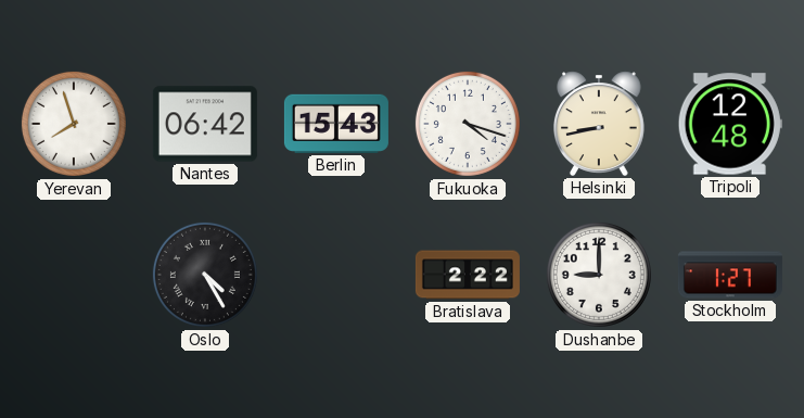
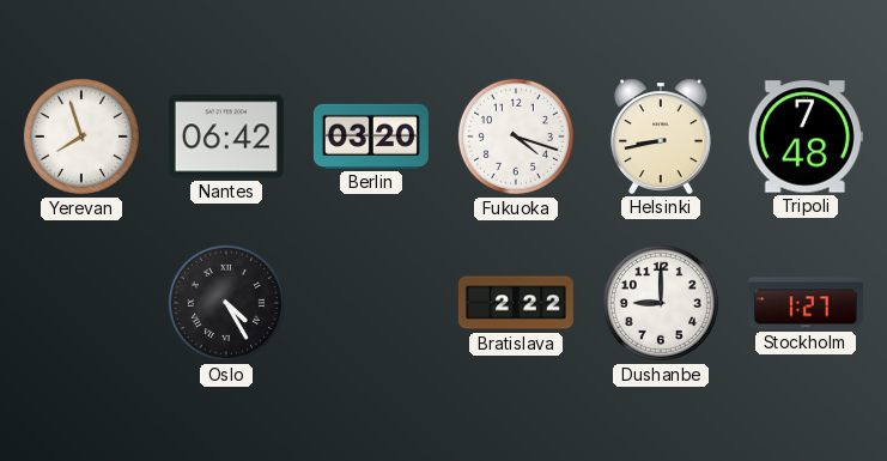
Berlin: 15:43 -> 03:20 (371, 137)
Tripoli: 12:48 -> 7:48 (806, 137)
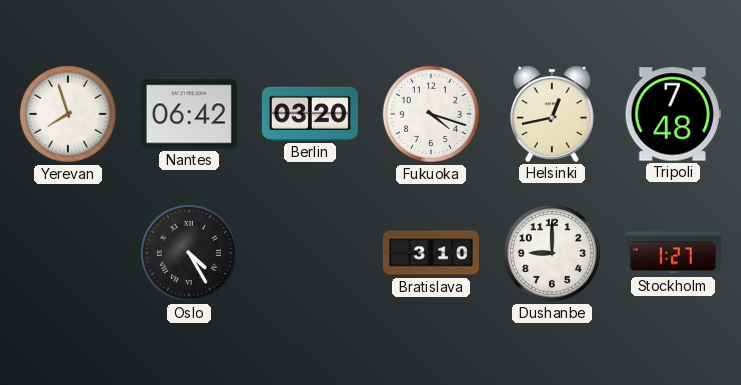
Helsinki: 8:43 -> 12:43 (552, 114)
Bratislava: 2:22 -> 3:10 (431, 253)
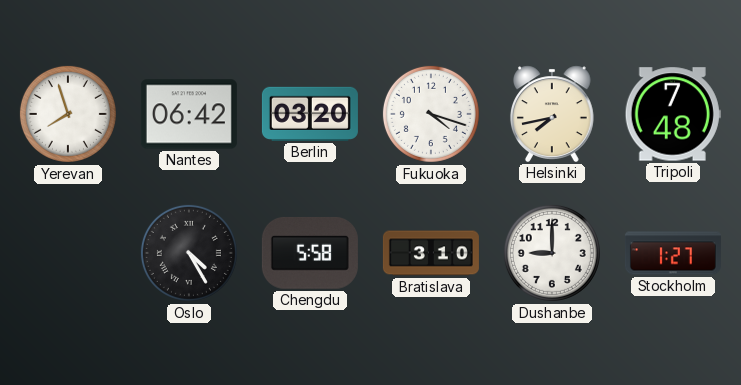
Helsinki: 12:43 -> 7:43 (552, 114)
Chengdu: none -> 5:58 (310, 253)
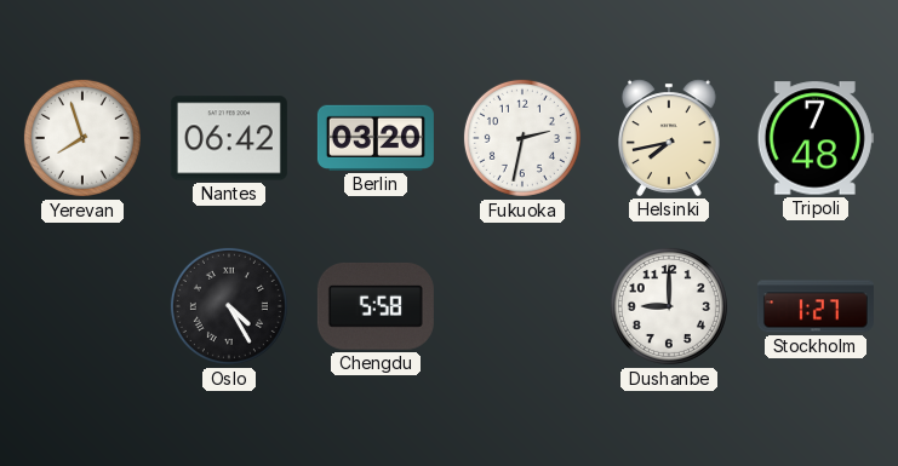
Fukuoka: 4:18 -> 2:32 (522, 138)
Bratislava: 3:10 -> none (431, 253)
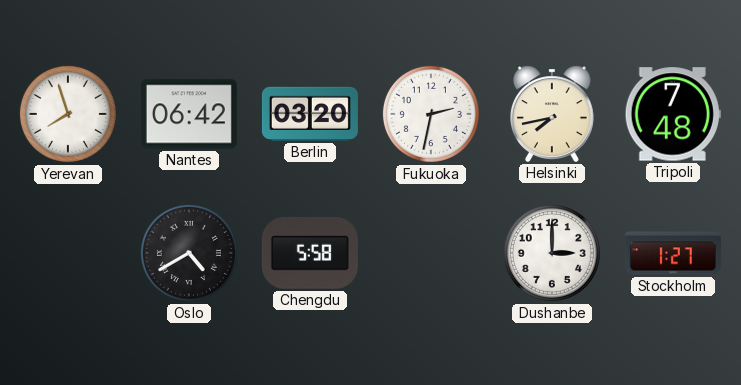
Oslo: 4:25 -> 4:40 (189, 253)
Dushanbe: 9:00 -> 3:00 (552, 253)
